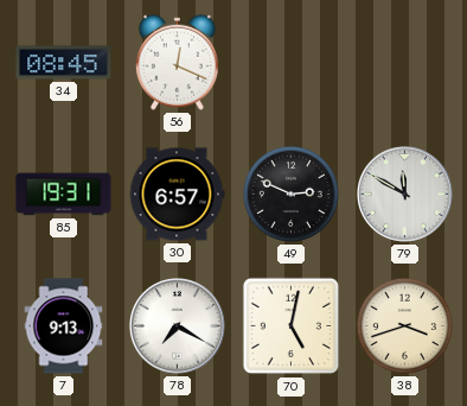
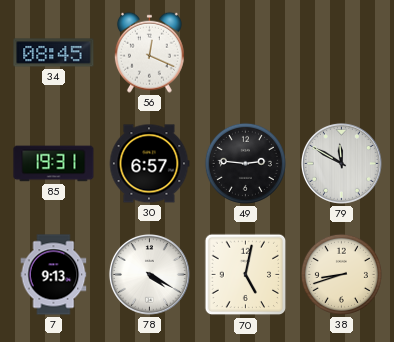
49: 2:49 -> 2:46 (245, 163)
78: 7:20 -> 4:20 (149, 274)
38: 3:42 -> 8:42 (341, 274)
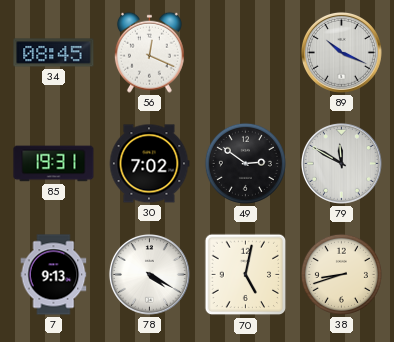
89: none -> 10:19 (341, 52)
30: 6:57 -> 7:02 (149, 164)
49: 2:46 -> 2:51 (245, 163)
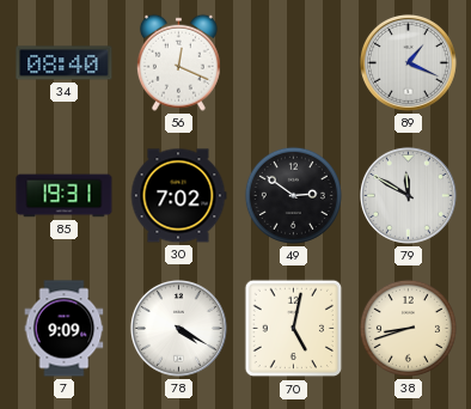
34: 08:45 -> 08:40 (65, 63)
89: 10:19 -> 1:19 (408, 62)
7: 9:13 -> 9:09 (65, 329)
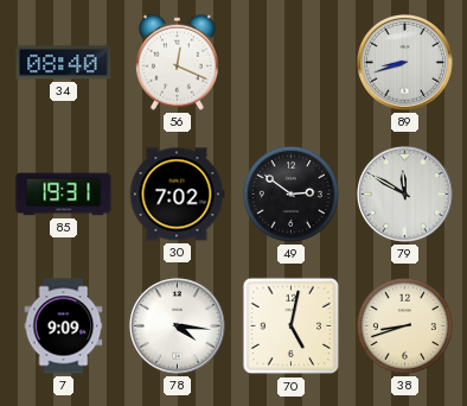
89: 1:19 -> 8:42 (404, 62)
78: 4:20 -> 4:16 (177, 325)
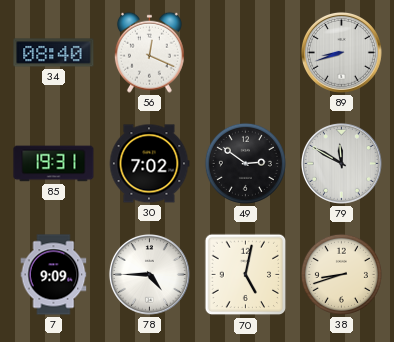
78: 4:16 -> 4:45 (149, 274)
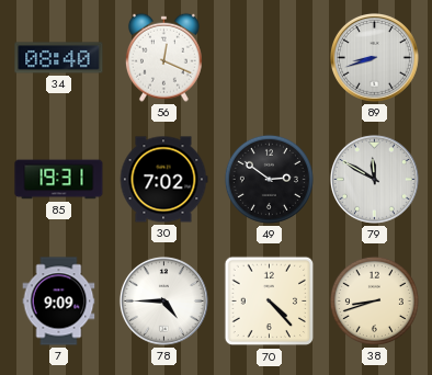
70: 5:02 -> 4:23 (270, 302)
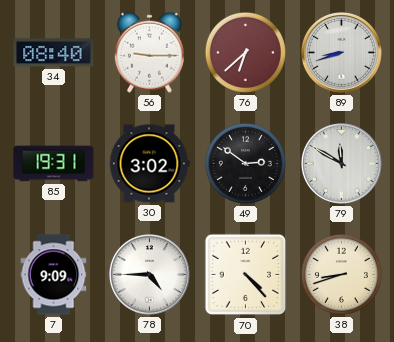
56: 12:19 -> 9:15 (149, 52)
76: none -> 6:38 (245, 52)
30: 7:02 -> 3:02 (149, 164)
